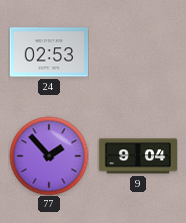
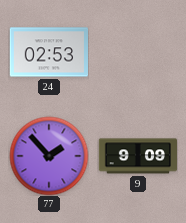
9: 9:04 -> 9:09 (138, 156)
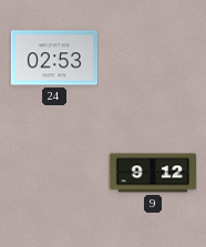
77: 1:53 -> none (49, 156)
9: 9:09 -> 9:12 (153, 173)
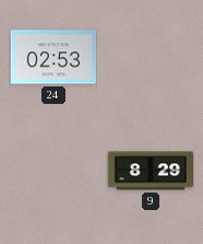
9: 9:12 -> 8:29 (151, 171)
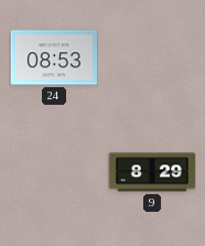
24: 02:53 -> 08:53 (53, 57)
